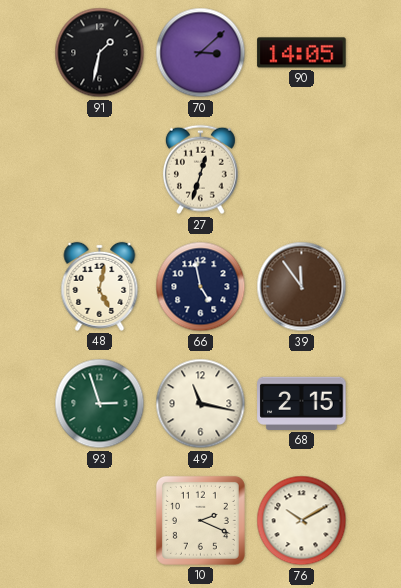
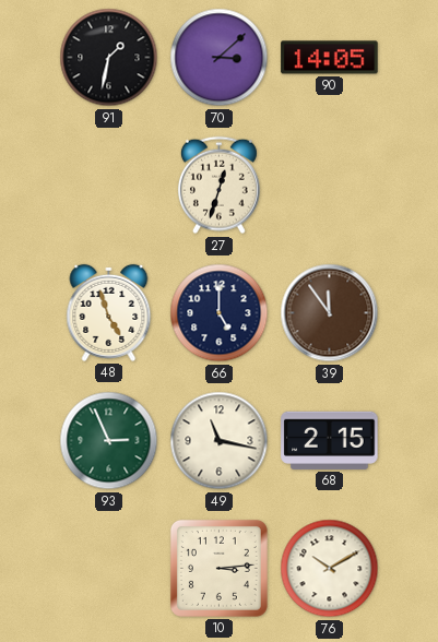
48: 5:02 -> 4:57 (109, 312)
66: 4:58 -> 5:00 (220, 313)
93: 2:57 -> 2:56 (109, 441)
10: 2:19 -> 3:14 (218, 568)
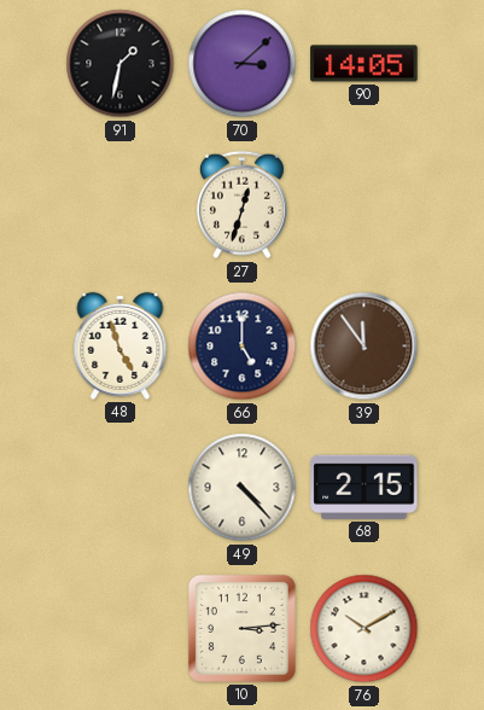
93: 2:56 -> none (109, 441)
49: 11:17 -> 4:23 (243, 488)
